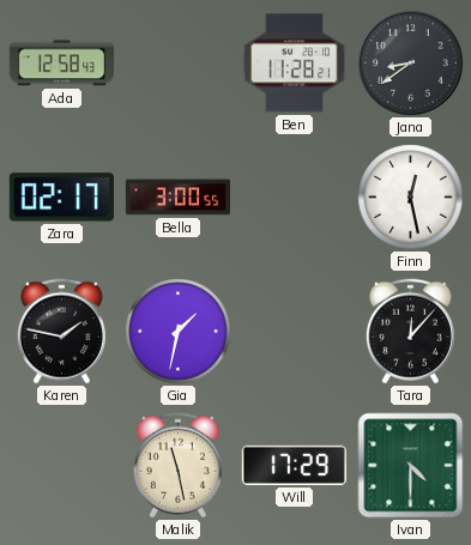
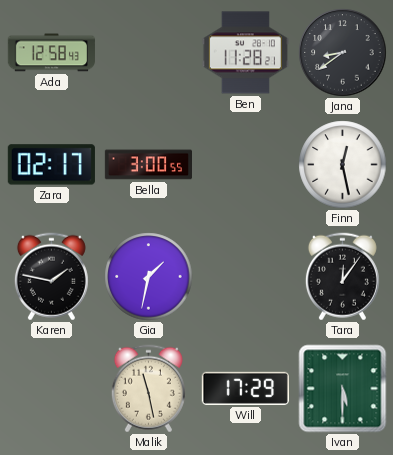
Tara: 12:07 -> 12:06 (342, 277)
Ivan: 4:30 -> 5:30 (343, 389)
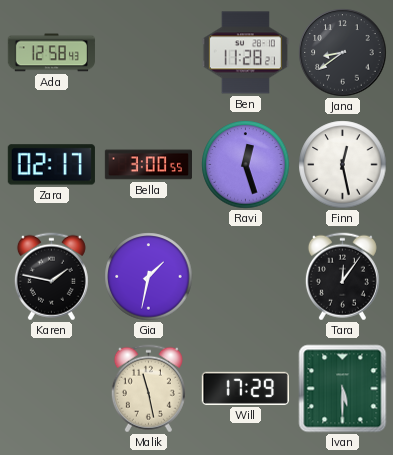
Ravi: none -> 12:27 (246, 165)
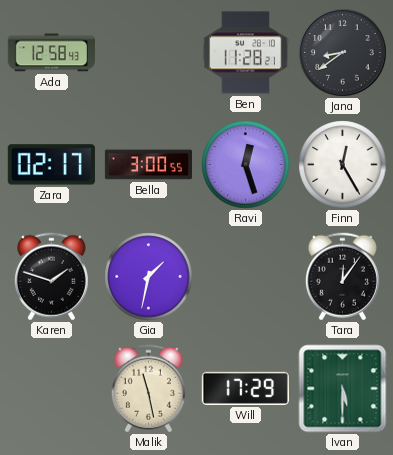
Finn: 12:28 -> 12:25 (343, 165)
Karen: 1:47 -> 1:48 (51, 277)
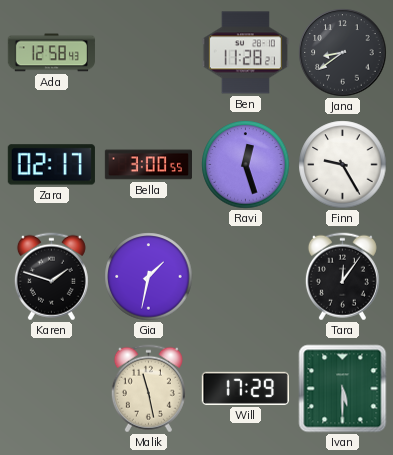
Finn: 12:25 -> 9:25 (343, 165)
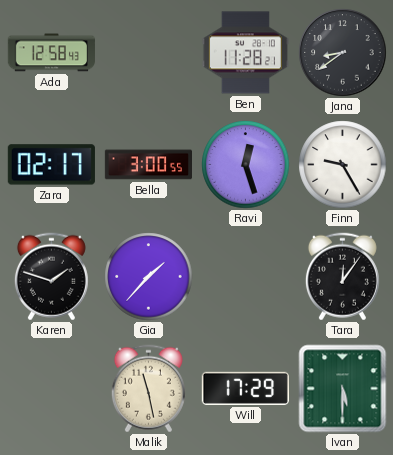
Gia: 1:32 -> 1:37 (149, 277)
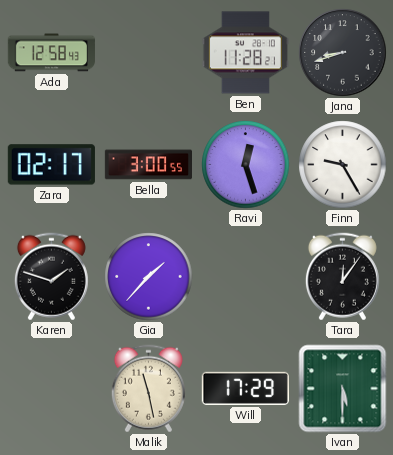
Jana: 8:39 -> 8:42 (343, 53)
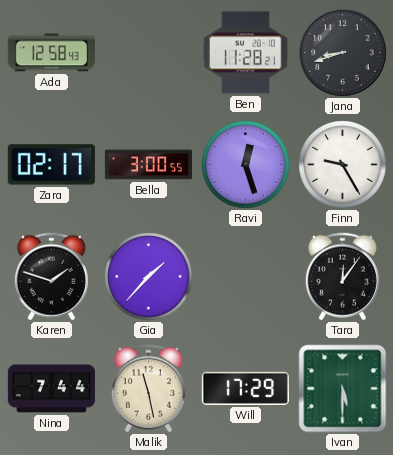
Nina: none -> 7:44 (51, 389)
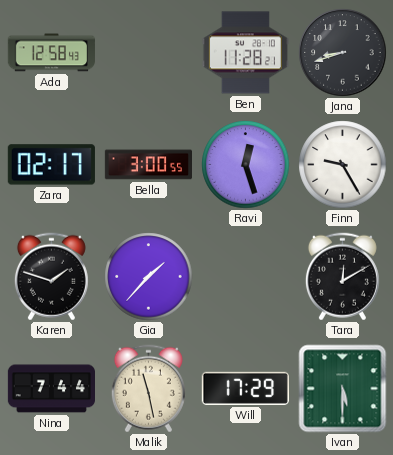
Tara: 12:06 -> 12:10 (342, 277)
